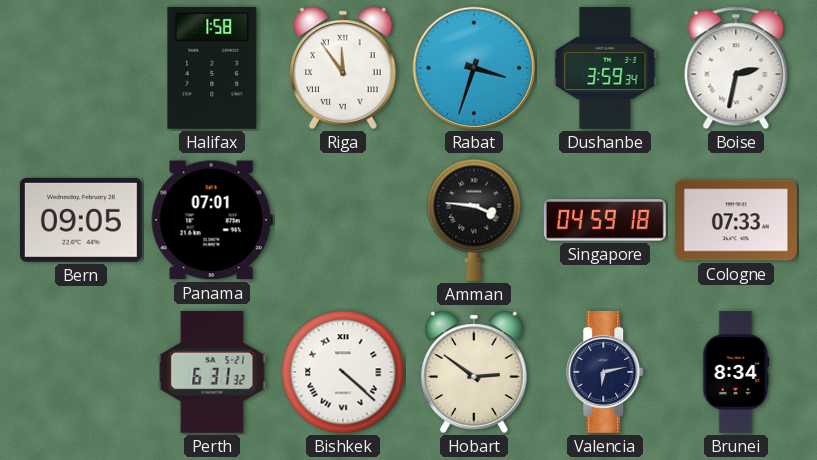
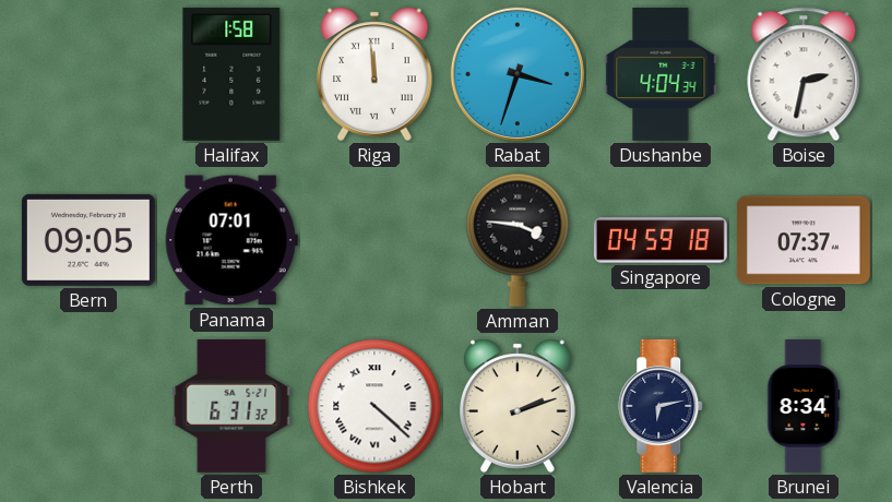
Riga: 11:54 -> 11:59 (376, 74)
Dushanbe: 3:59 -> 4:04 (661, 74)
Cologne: 07:33 -> 07:37 (804, 240)
Hobart: 2:51 -> 2:12 (519, 406)
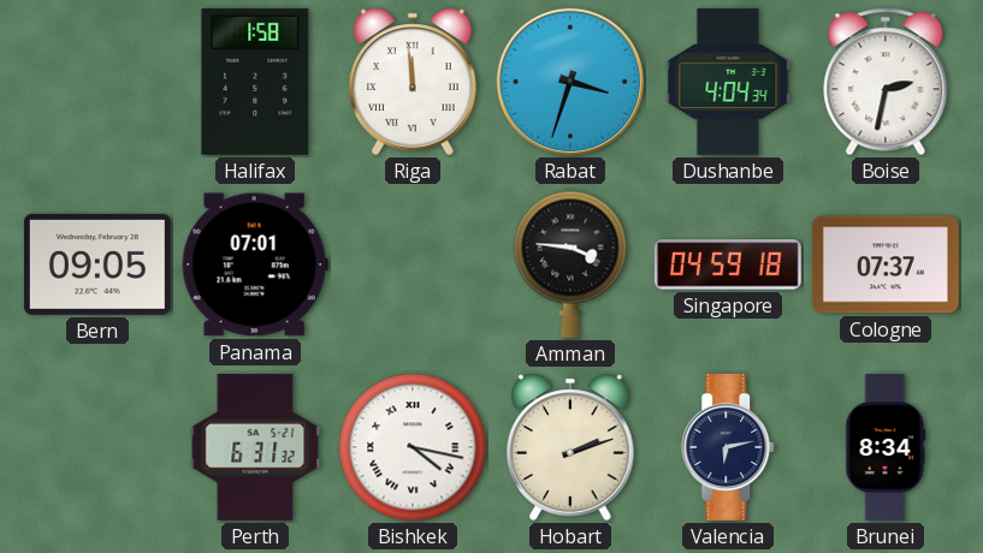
Bishkek: 4:22 -> 4:17 (413, 447)
